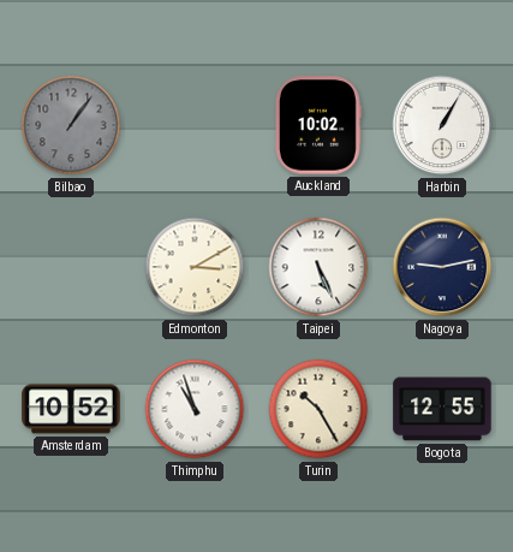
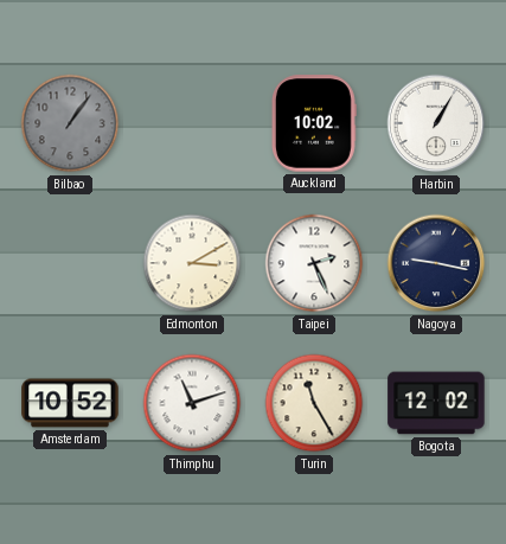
Taipei: 5:26 -> 2:26 (314, 263)
Nagoya: 9:13 -> 9:17 (436, 263)
Thimphu: 10:57 -> 11:12 (192, 403)
Turin: 10:25 -> 11:25 (314, 403)
Bogota: 12:55 -> 12:02 (436, 403)
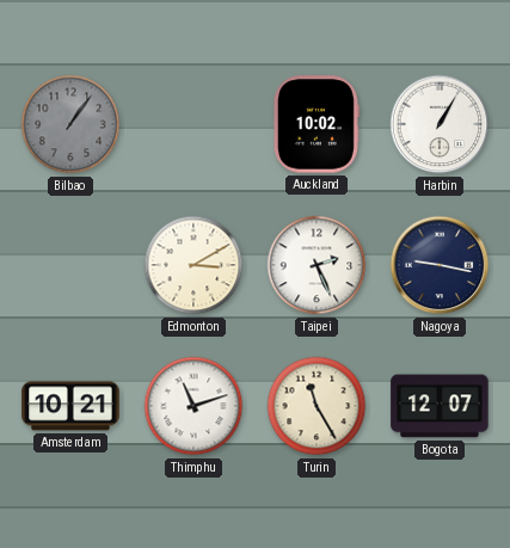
Amsterdam: 10:52 -> 10:21 (70, 406)
Bogota: 12:02 -> 12:07 (440, 406)
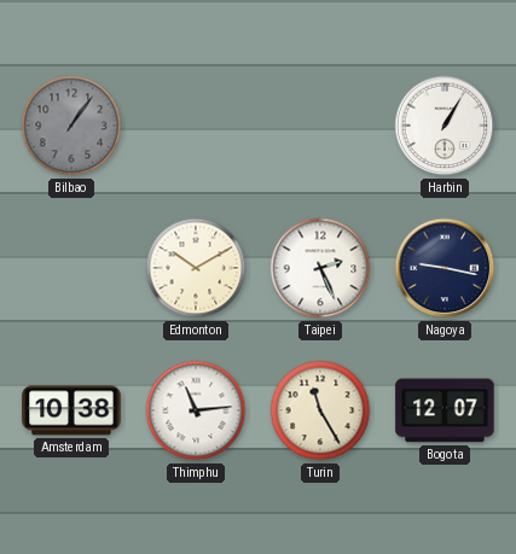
Auckland: 10:02 -> none (315, 124)
Edmonton: 3:10 -> 10:10 (196, 268)
Amsterdam: 10:21 -> 10:38 (71, 410)
Thimphu: 11:12 -> 11:14 (196, 410)
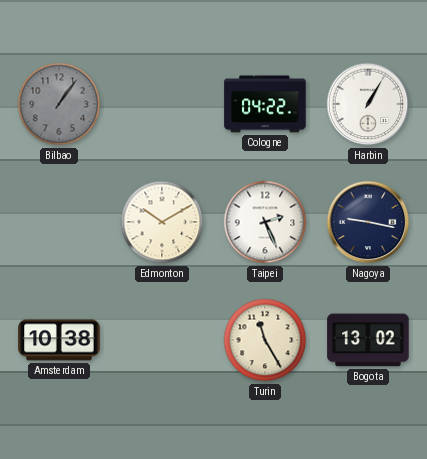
Cologne: none -> 04:22 (265, 104)
Thimphu: 11:14 -> none (196, 410)
Bogota: 12:07 -> 13:02 (368, 340)
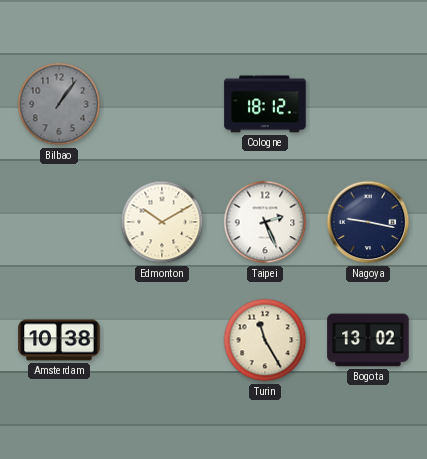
Cologne: 04:22 -> 18:12 (265, 104)
Harbin: 1:05 -> none (368, 104)
